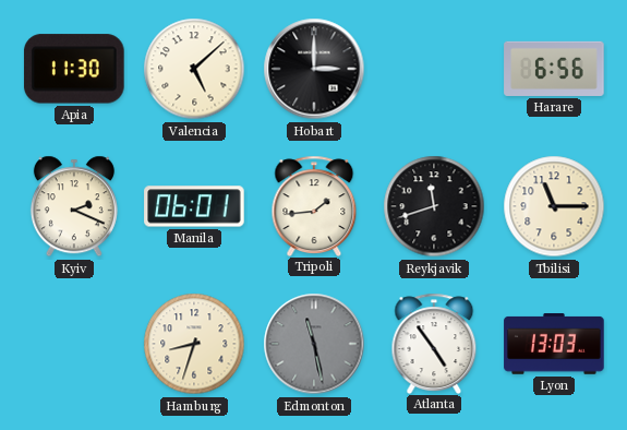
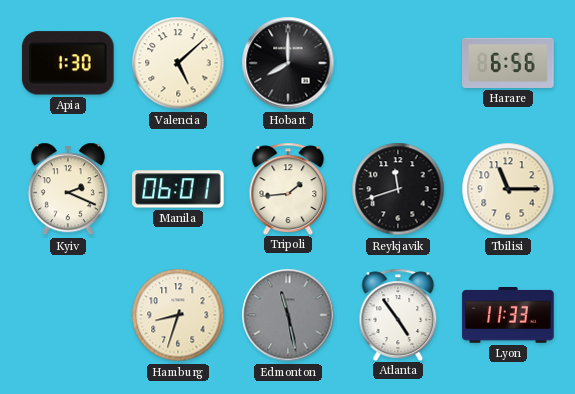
Apia: 11:30 -> 1:30 (68, 63)
Hobart: 3:00 -> 8:00 (288, 63)
Lyon: 13:03 -> 11:33 (508, 316)
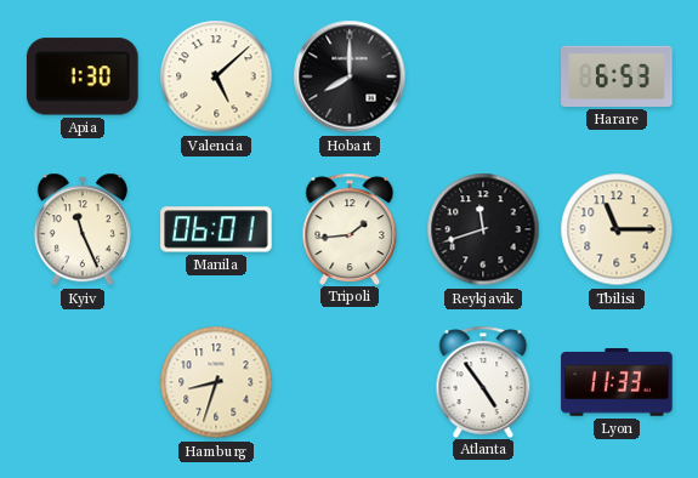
Harare: 6:56 -> 6:53 (617, 76)
Kyiv: 2:19 -> 11:26 (83, 229)
Edmonton: 11:28 -> none (288, 315)
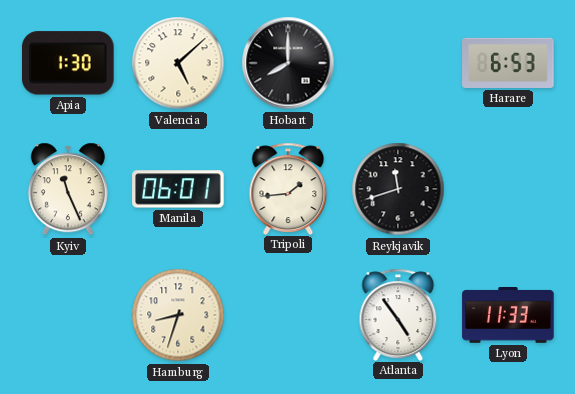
Tbilisi: 11:15 -> none (617, 229)
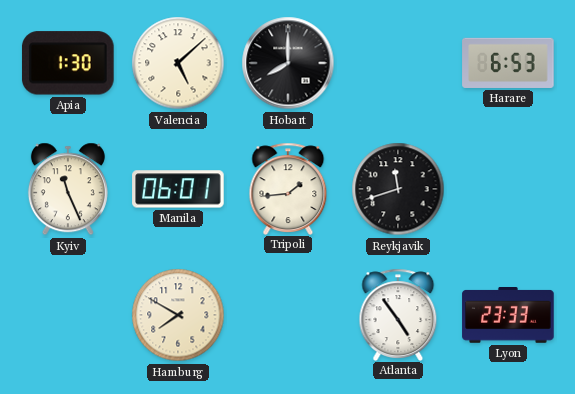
Hamburg: 8:33 -> 7:50 (178, 315)
Lyon: 11:33 -> 23:33 (508, 316)
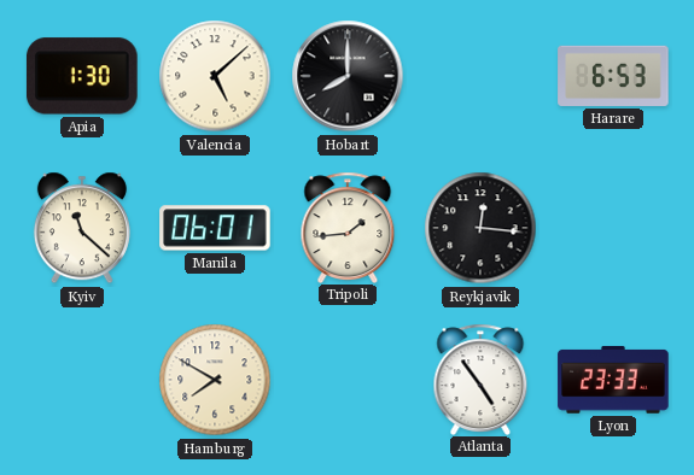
Kyiv: 11:26 -> 11:22 (82, 228)
Reykjavik: 11:42 -> 12:16 (480, 228)
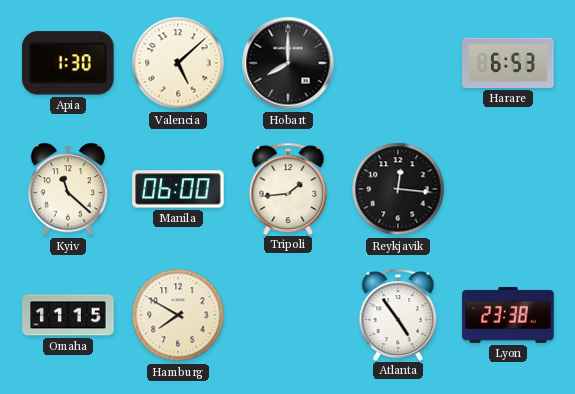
Manila: 06:01 -> 06:00 (178, 189)
Omaha: none -> 11:15 (68, 315)
Lyon: 23:33 -> 23:38 (508, 316)
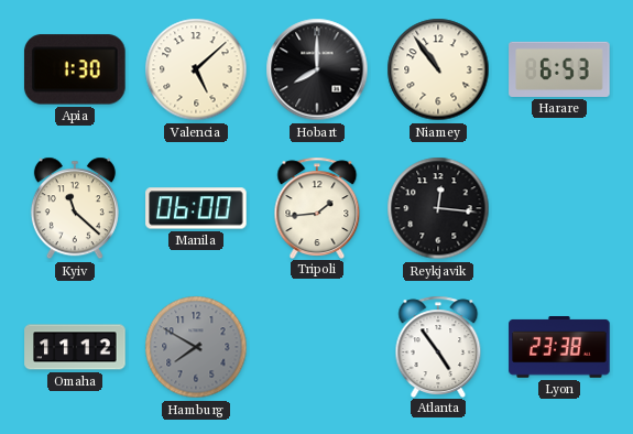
Niamey: none -> 10:54 (438, 69)
Omaha: 11:15 -> 11:12 (75, 347)
Hamburg dial: cream -> grey (196, 347)
